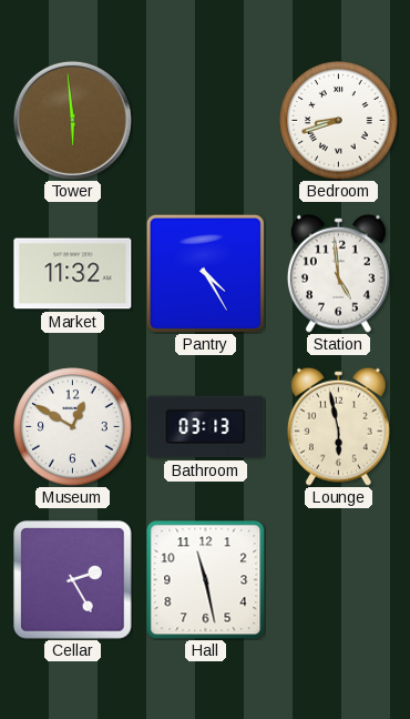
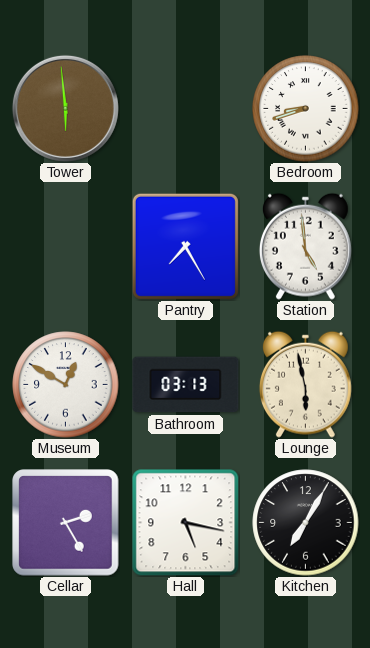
Market: 11:32 -> none (73, 274)
Pantry: 4:25 -> 7:25 (185, 246)
Hall: 11:28 -> 5:17 (186, 523)
Kitchen: none -> 7:05 (306, 523)
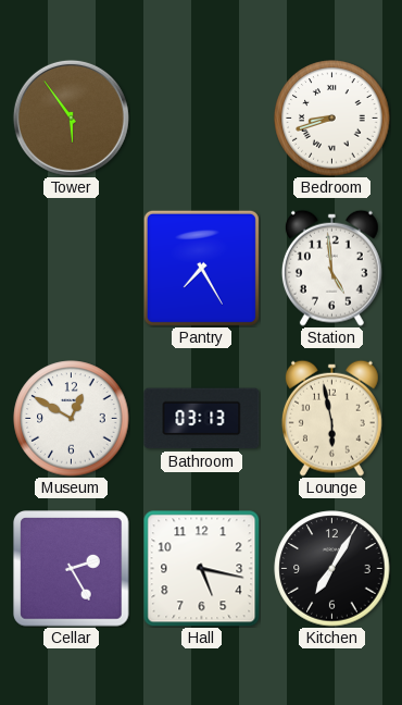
Tower: 5:59 -> 5:54 (71, 117)
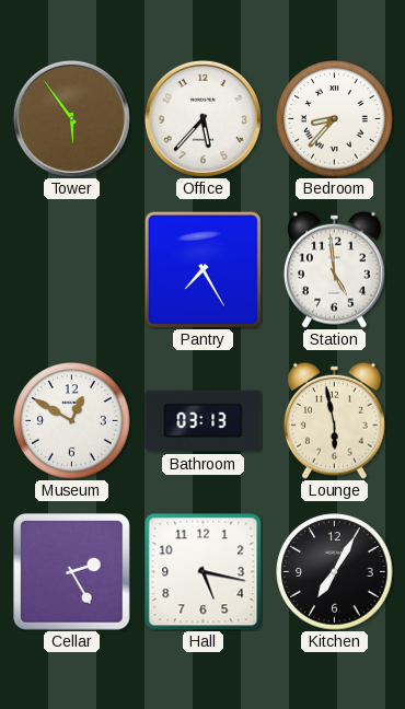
Office: none -> 5:37 (202, 118)
Bedroom: 8:42 -> 8:37 (335, 119)
